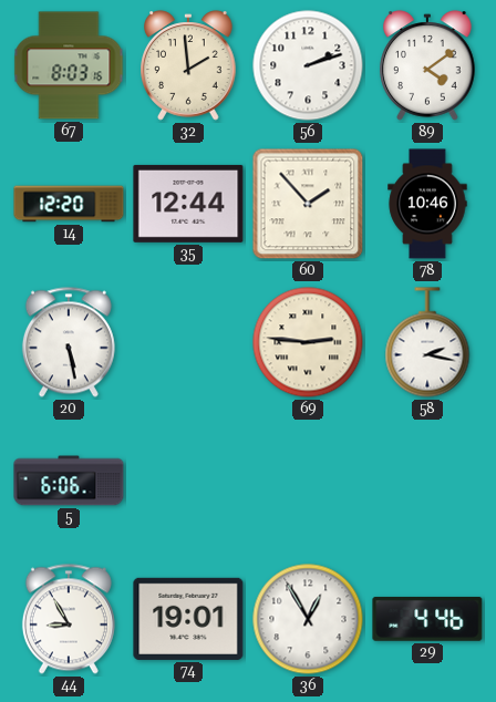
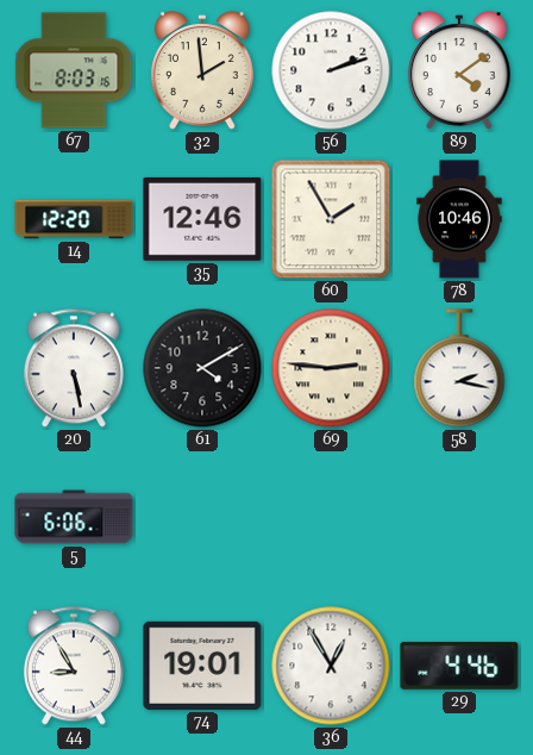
35: 12:44 -> 12:46 (202, 219)
60: 1:53 -> 1:55 (331, 219)
61: none -> 4:10 (202, 368)
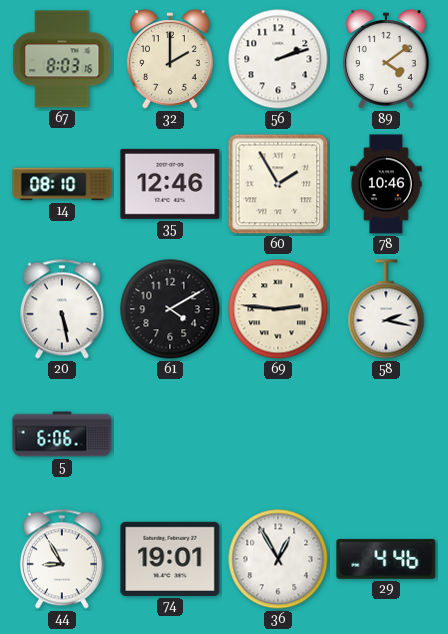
32: 1:59 -> 2:00 (170, 59)
14: 12:20 -> 08:10 (62, 184)
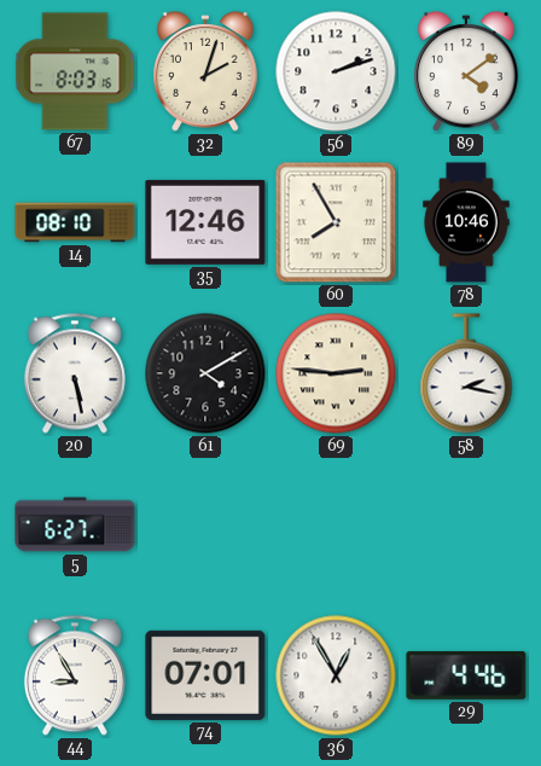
32: 2:00 -> 2:03 (205, 71)
60: 1:55 -> 7:55 (336, 222)
5: 6:06 -> 6:27 (75, 524)
74: 19:01 -> 07:01 (205, 675)
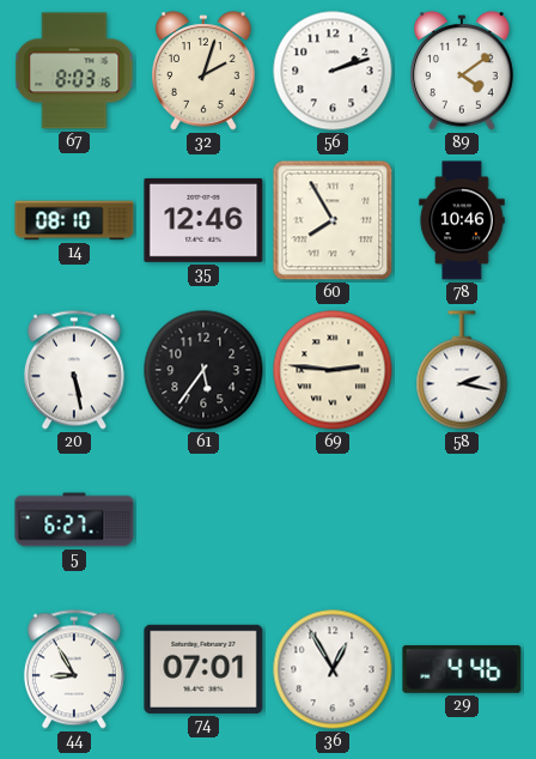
61: 4:10 -> 5:36 (203, 370)
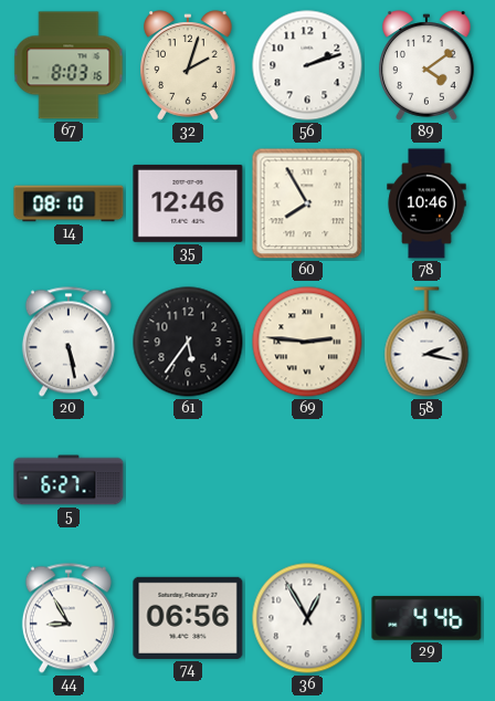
74: 07:01 -> 06:56 (188, 618)
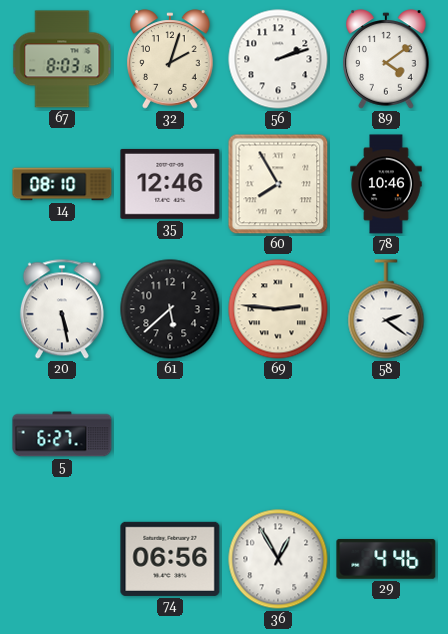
61: 5:36 -> 5:38 (170, 309)
58: 2:17 -> 2:21 (386, 309)
44: 8:55 -> none (69, 618)
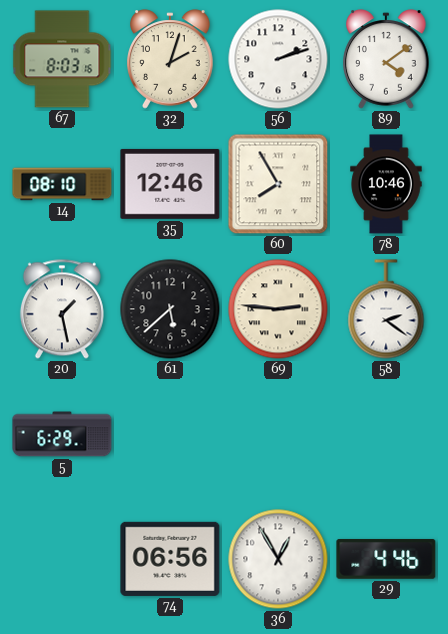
20: 5:28 -> 1:28 (62, 309)
5: 6:27 -> 6:29 (62, 434)
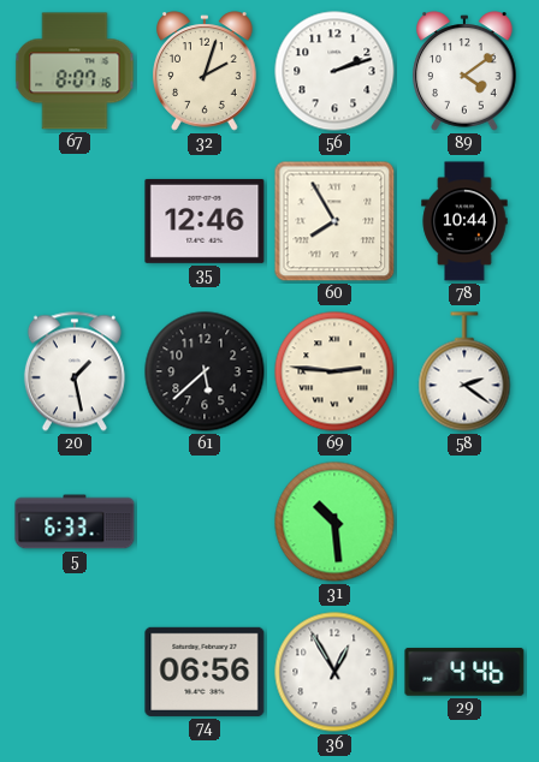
67: 8:03 -> 8:07 (75, 71)
14: 08:10 -> none (62, 184)
78: 10:46 -> 10:44 (464, 221)
5: 6:29 -> 6:33 (75, 522)
31: none -> 10:29 (334, 522)
